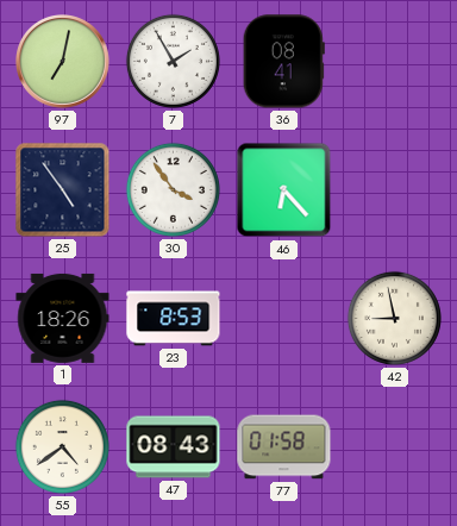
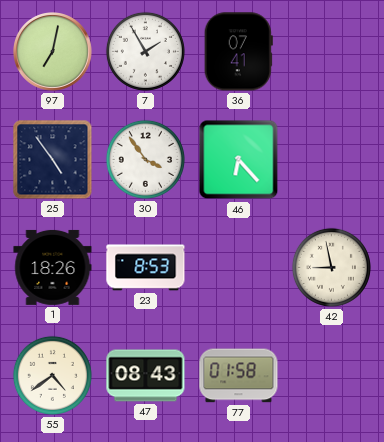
36: 08:41 -> 07:41 (238, 52)
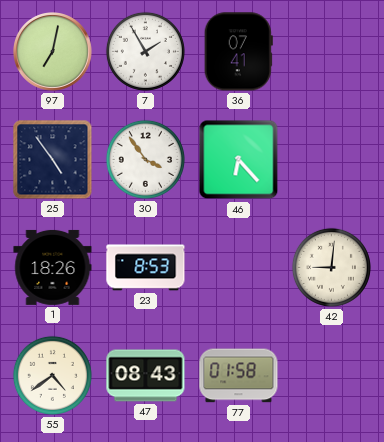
42: 8:58 -> 9:01 (331, 267)
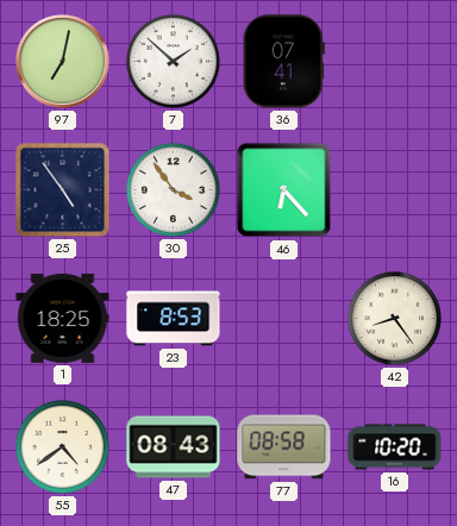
7: 1:55 -> 1:52 (173, 61)
1: 18:26 -> 18:25 (63, 318)
42: 9:01 -> 8:24 (394, 318)
77: 01:58 -> 08:58 (284, 447)
16: none -> 10:20 (395, 447)
